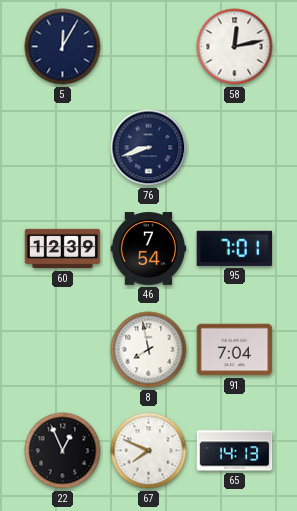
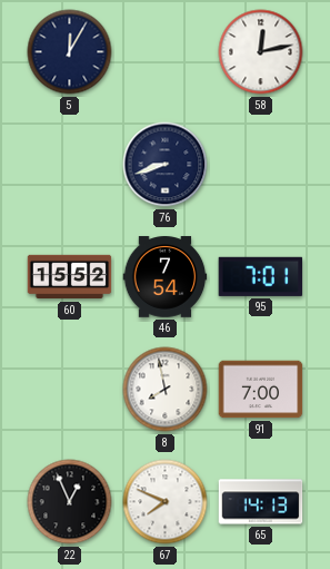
60: 12:39 -> 15:52 (70, 277)
91: 7:04 -> 7:00 (261, 390)
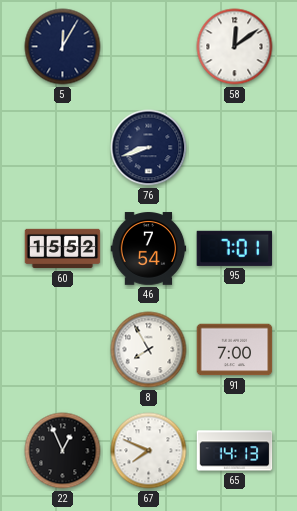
58: 12:13 -> 12:09 (235, 47)
8: 7:58 -> 7:55 (149, 350)
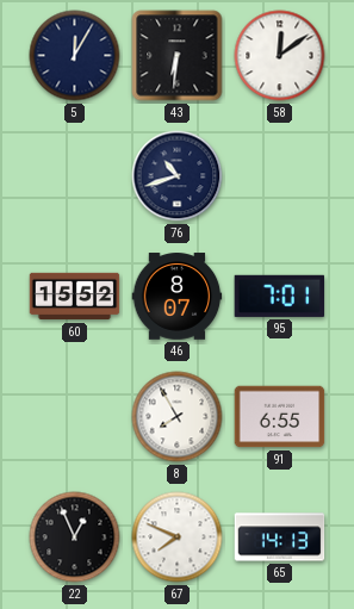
43: none -> 6:31 (178, 56)
76: 8:42 -> 10:42 (178, 176)
46: 7:54 -> 8:07 (178, 297)
91: 7:00 -> 6:55 (280, 417)
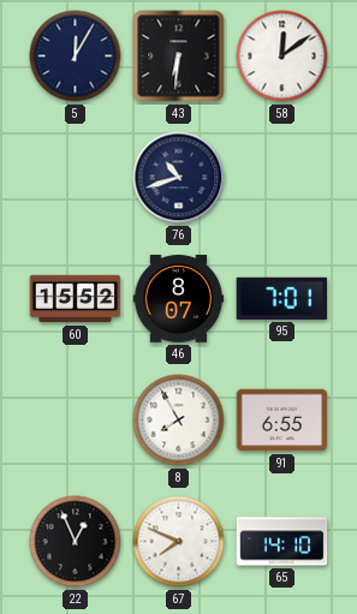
65: 14:13 -> 14:10 (282, 542)
